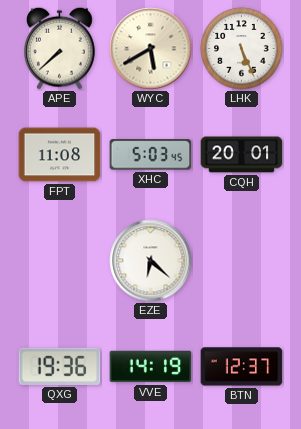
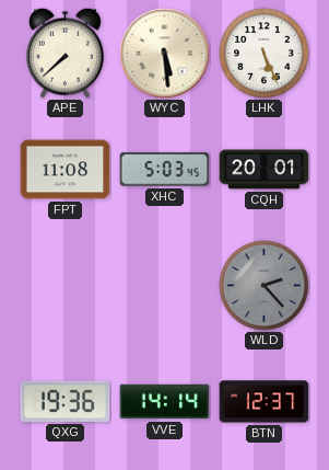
WYC: 5:40 -> 5:29 (165, 54)
EZE: 6:22 -> none (151, 261)
WLD: none -> 2:23 (265, 286)
VVE: 14:19 -> 14:14 (165, 402)
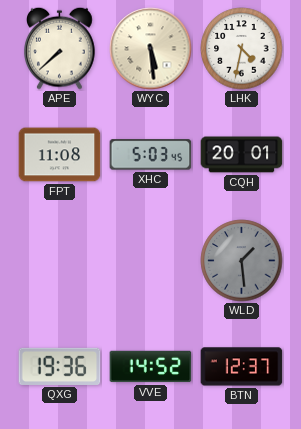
LHK: 5:26 -> 4:32 (242, 49)
WLD: 2:23 -> 1:29 (242, 261)
VVE: 14:14 -> 14:52 (151, 367)
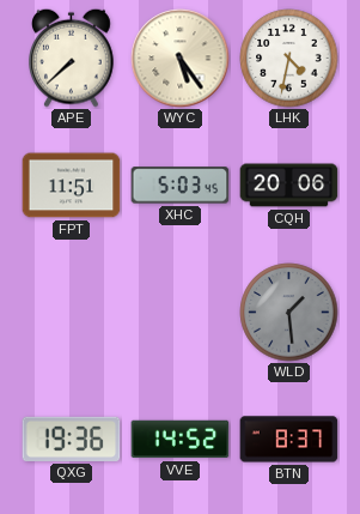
WYC: 5:29 -> 5:24 (181, 59)
FPT: 11:08 -> 11:51 (72, 186)
CQH: 20:01 -> 20:06 (289, 186)
BTN: 12:37 -> 8:37 (289, 440)
